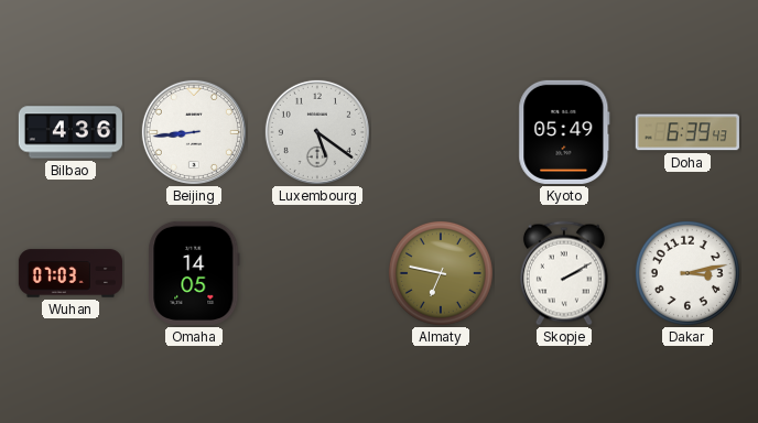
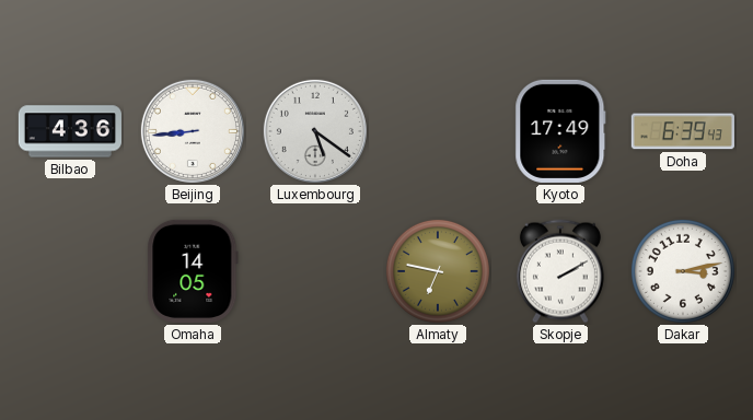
Kyoto: 05:49 -> 17:49 (560, 131)
Wuhan: 07:03 -> none (71, 273)
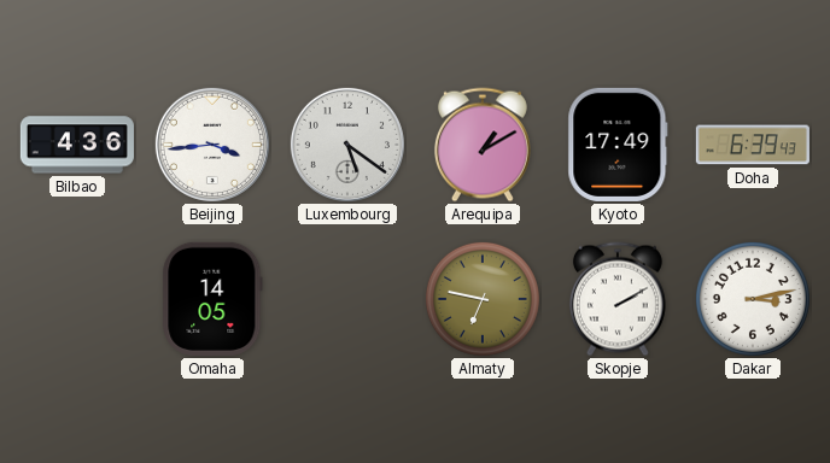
Beijing: 8:44 -> 3:44 (212, 145)
Arequipa: none -> 1:10 (483, 145)
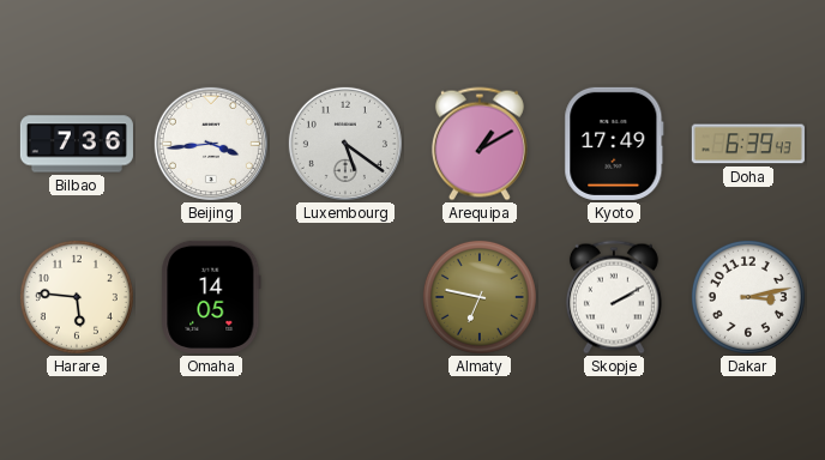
Bilbao: 4:36 -> 7:36 (77, 144)
Harare: none -> 5:46 (77, 297)
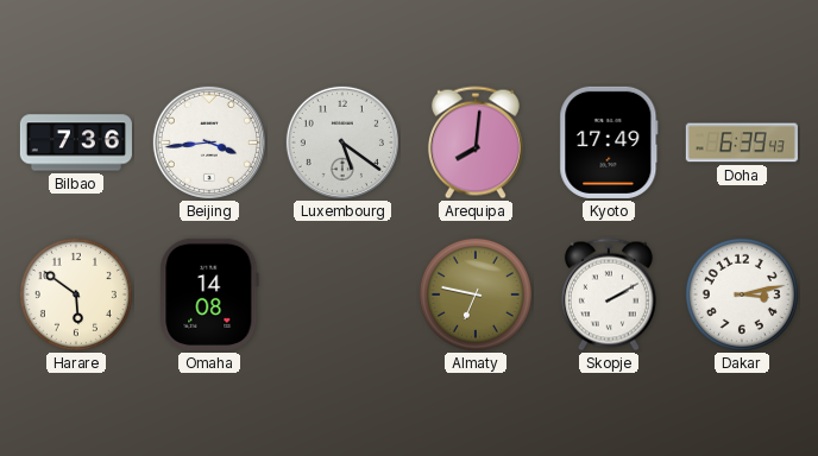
Arequipa: 1:10 -> 8:01 (476, 142)
Harare: 5:46 -> 5:51 (76, 294)
Omaha: 14:05 -> 14:08 (209, 294)
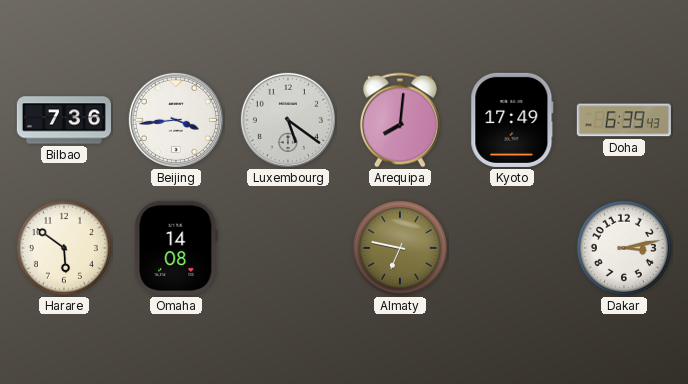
Skopje: 2:10 -> none (609, 294)
